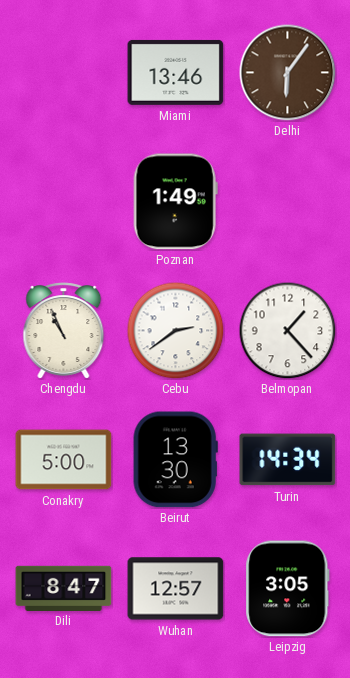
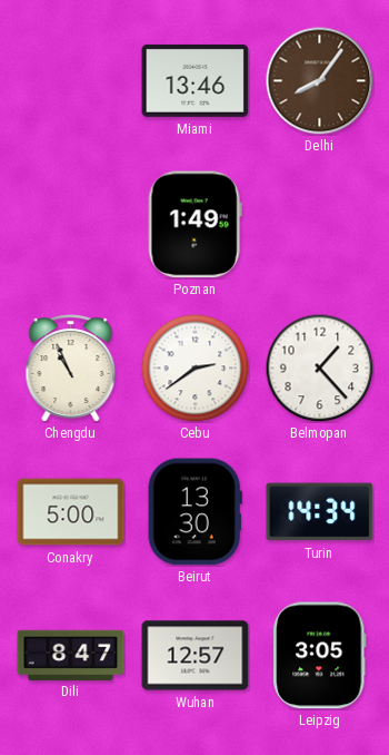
Delhi: 6:06 -> 8:06 (320, 81)
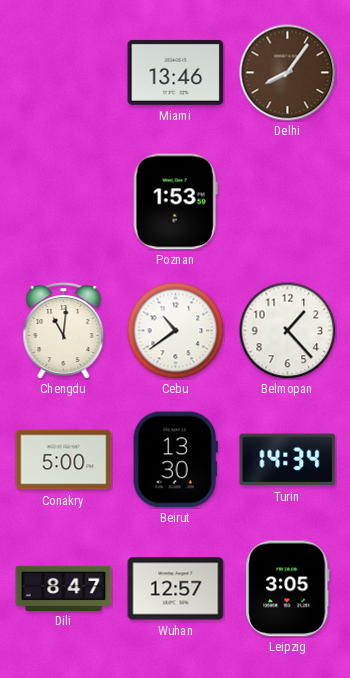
Poznan: 1:49 -> 1:53 (175, 202)
Chengdu: 10:56 -> 11:01 (64, 331)
Cebu: 2:39 -> 10:39 (175, 330)
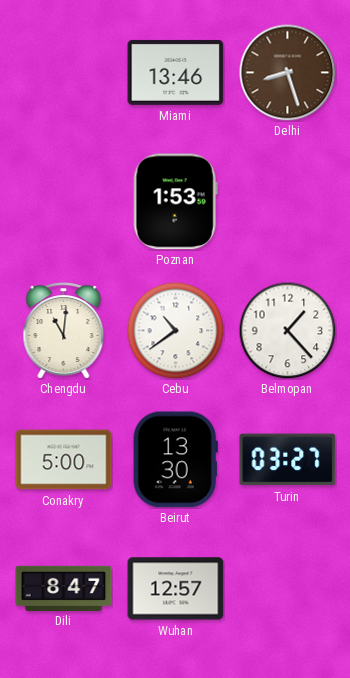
Delhi: 8:06 -> 8:27 (288, 73)
Turin: 14:34 -> 03:27 (288, 460)
Leipzig: 3:05 -> none (288, 589)
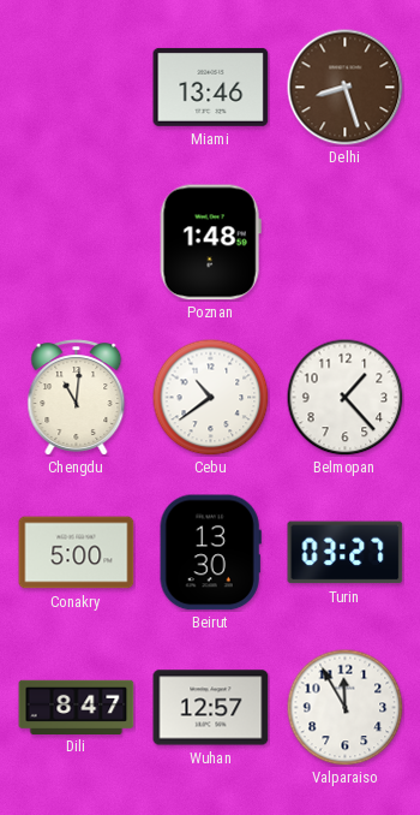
Poznan: 1:53 -> 1:48 (210, 243)
Valparaiso: none -> 11:55 (344, 707)
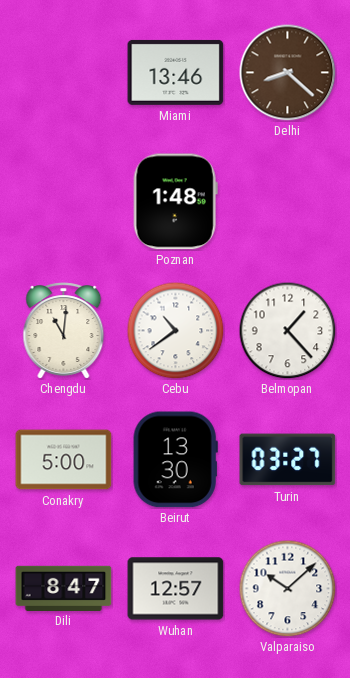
Delhi: 8:27 -> 8:22 (288, 73)
Valparaiso: 11:55 -> 10:08 (287, 588)
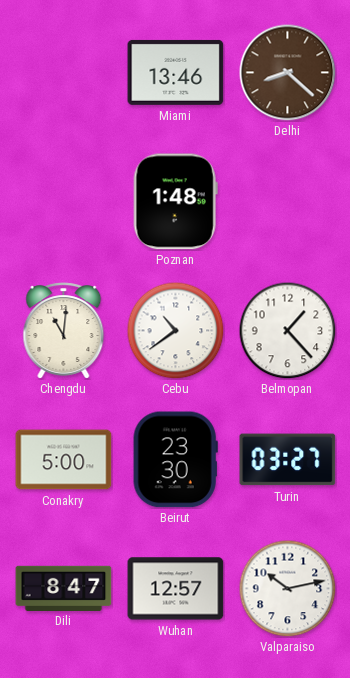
Beirut: 13:30 -> 23:30 (175, 460)
Valparaiso: 10:08 -> 10:13 (287, 588)
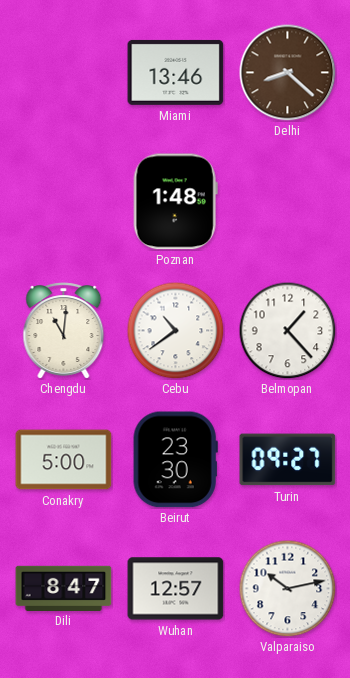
Turin: 03:27 -> 09:27 (288, 460)
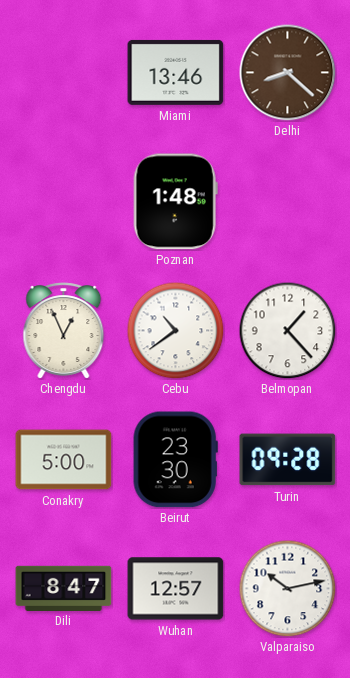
Chengdu: 11:01 -> 12:56 (64, 331)
Turin: 09:27 -> 09:28 (288, 460)
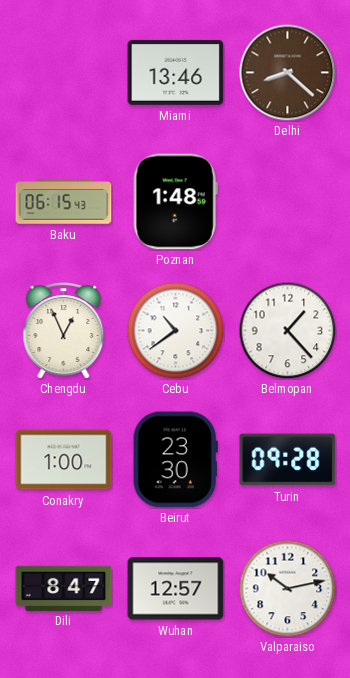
Baku: none -> 06:15 (64, 202)
Conakry: 5:00 -> 1:00 (64, 460)
